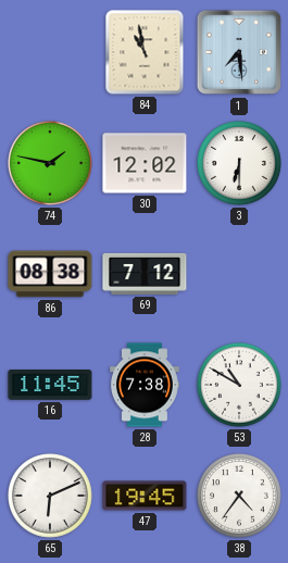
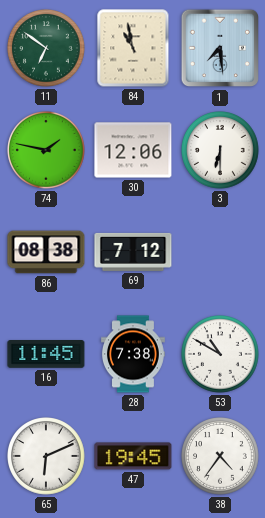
11: none -> 6:51 (47, 49)
30: 12:02 -> 12:06 (133, 150)
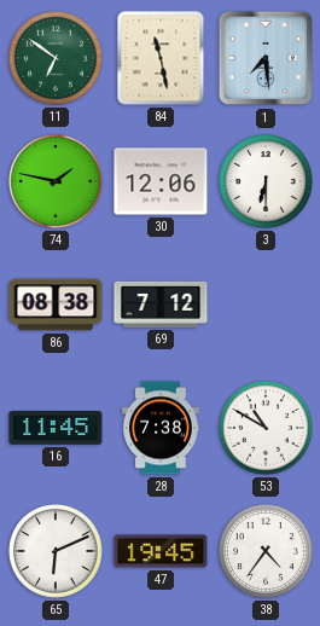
84: 10:58 -> 11:28 (161, 58)
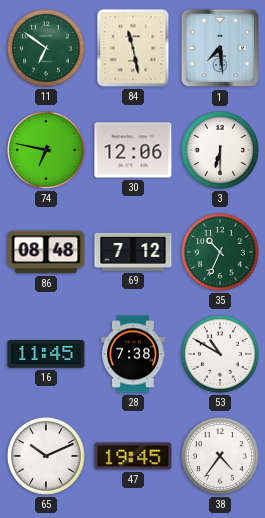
74: 1:47 -> 6:47 (47, 151)
86: 08:38 -> 08:48 (46, 252)
35: none -> 10:34 (221, 253)
65: 6:11 -> 10:11 (47, 457)
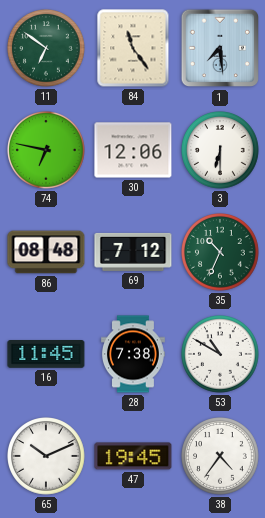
84: 11:28 -> 11:24 (133, 48)
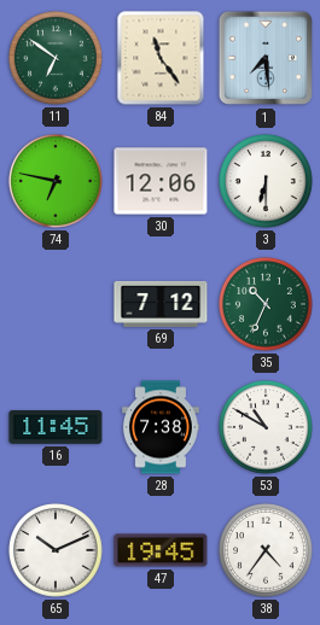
86: 08:48 -> none (46, 252)
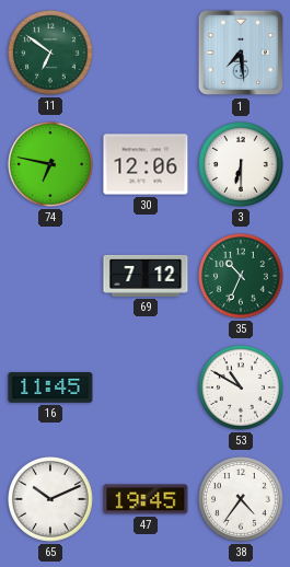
84: 11:24 -> none (161, 58)
28: 7:38 -> none (162, 427)
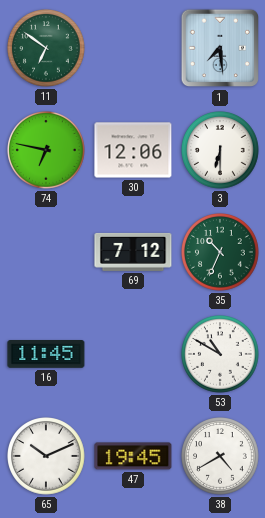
38: 4:36 -> 4:40 (221, 457)
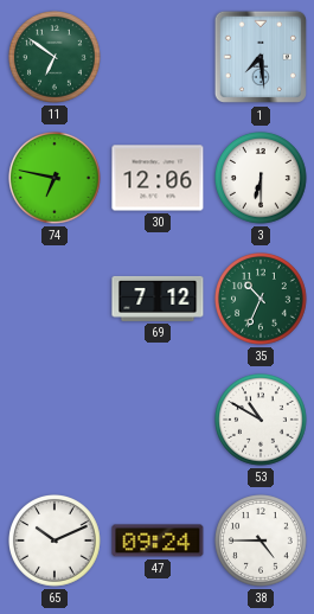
16: 11:45 -> none (46, 355)
47: 19:45 -> 09:24 (158, 541)
38: 4:40 -> 4:45 (262, 542)
